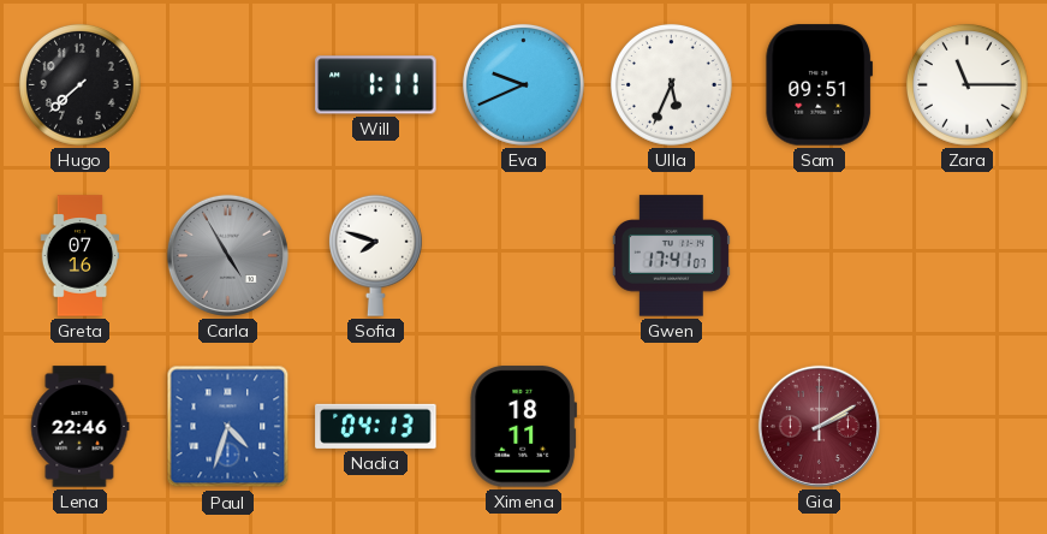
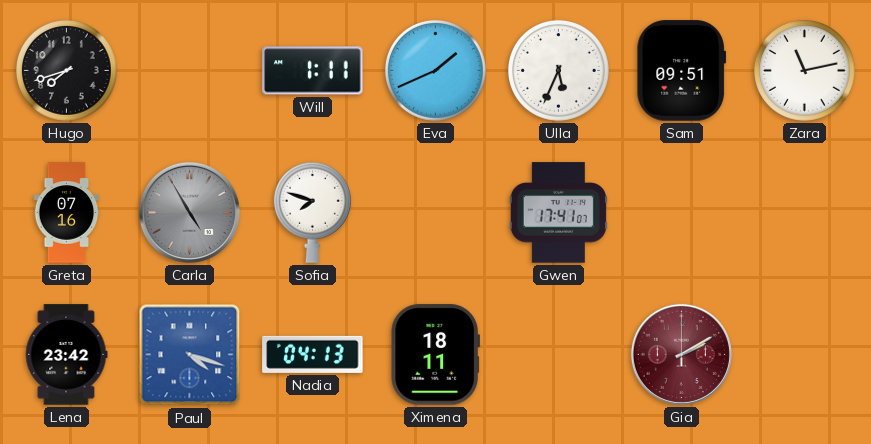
Hugo: 7:38 -> 7:42 (66, 70)
Eva: 9:41 -> 1:41 (435, 70)
Zara: 11:15 -> 11:13 (804, 70)
Lena: 22:46 -> 23:42 (66, 355)
Paul: 4:33 -> 4:18 (190, 355)
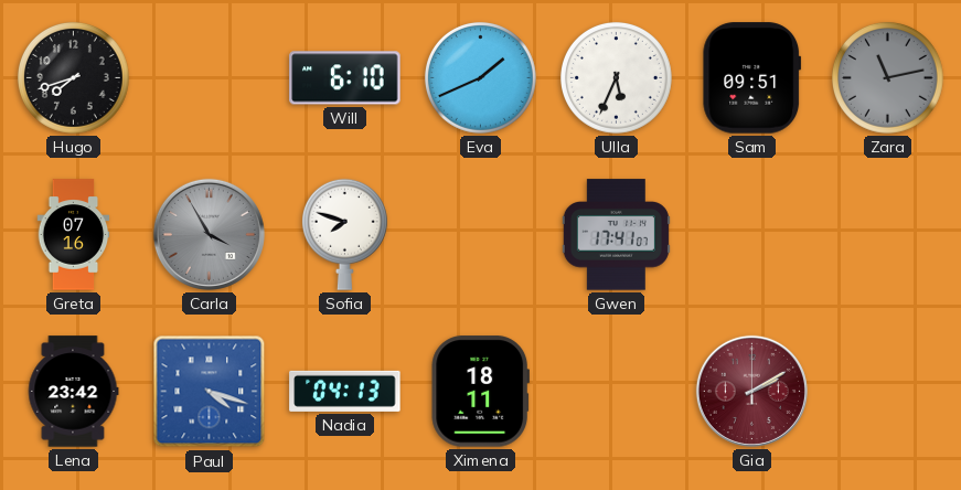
Will: 1:11 -> 6:10 (345, 78)
Zara dial: white -> grey (887, 77)
Carla: 4:55 -> 3:55 (209, 234)
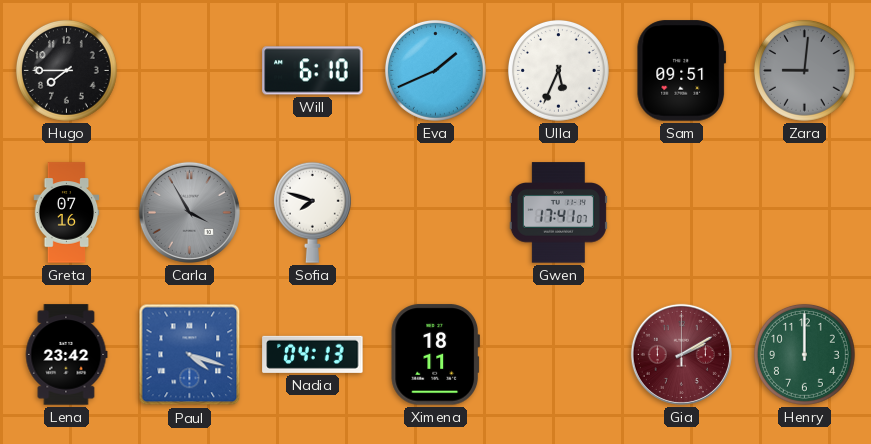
Hugo: 7:42 -> 7:45 (66, 70)
Zara: 11:13 -> 9:01 (804, 70)
Henry: none -> 12:00 (804, 354)
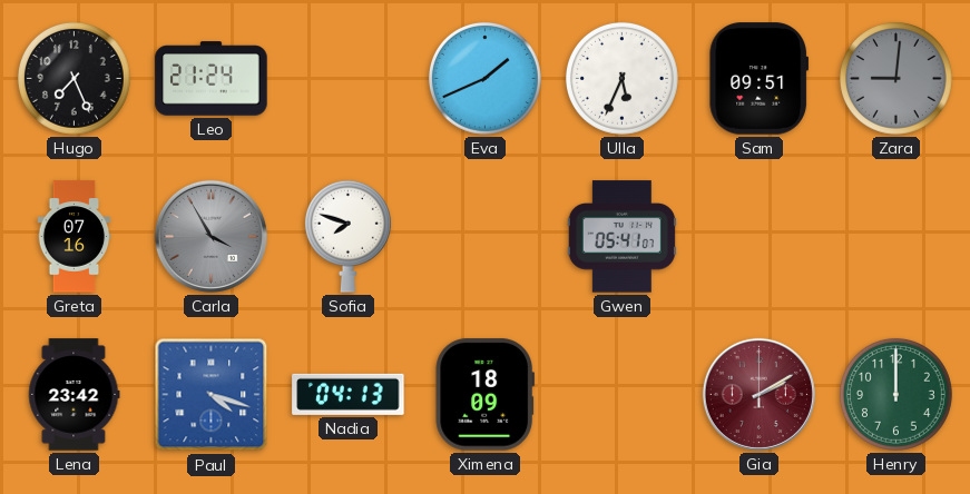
Hugo: 7:45 -> 7:26 (74, 78)
Leo: none -> 21:24 (212, 79)
Will: 6:10 -> none (313, 71)
Gwen: 17:41 -> 05:41 (621, 237)
Ximena: 18:11 -> 18:09 (484, 395)
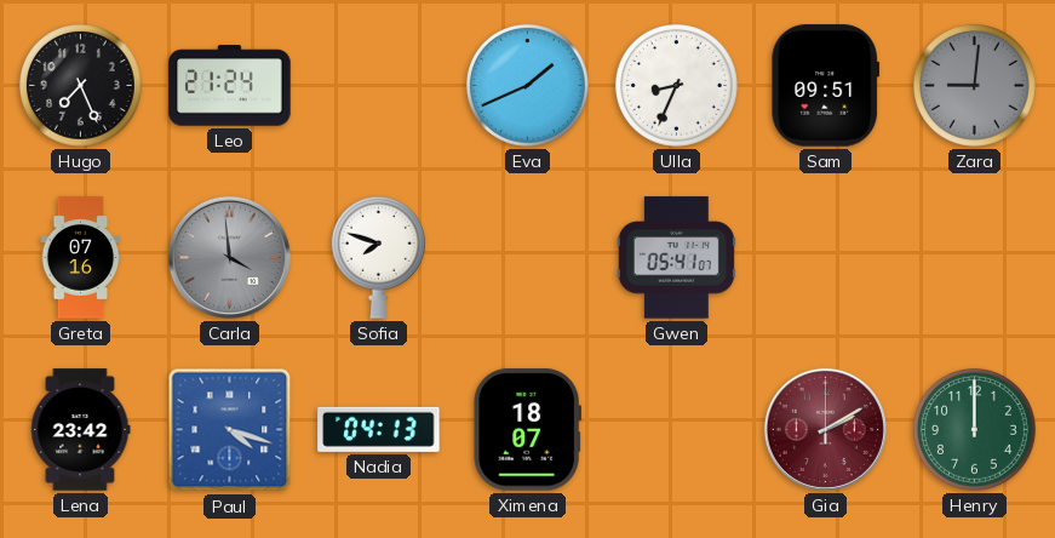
Ulla: 5:34 -> 8:34 (676, 85)
Carla: 3:55 -> 3:59 (229, 257)
Ximena: 18:09 -> 18:07 (527, 430)
